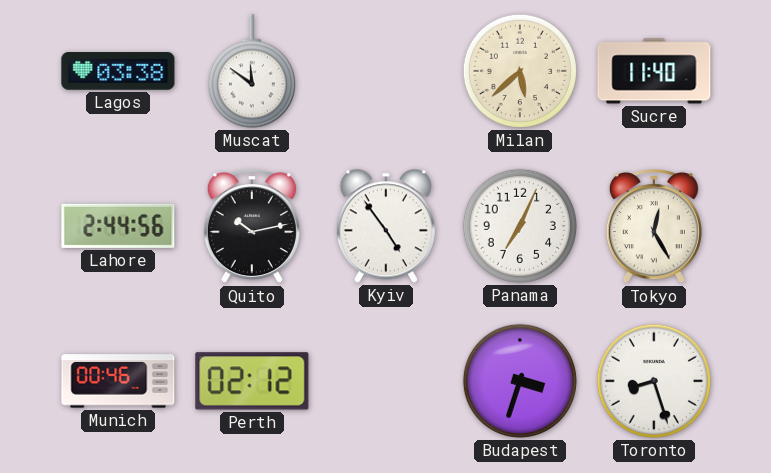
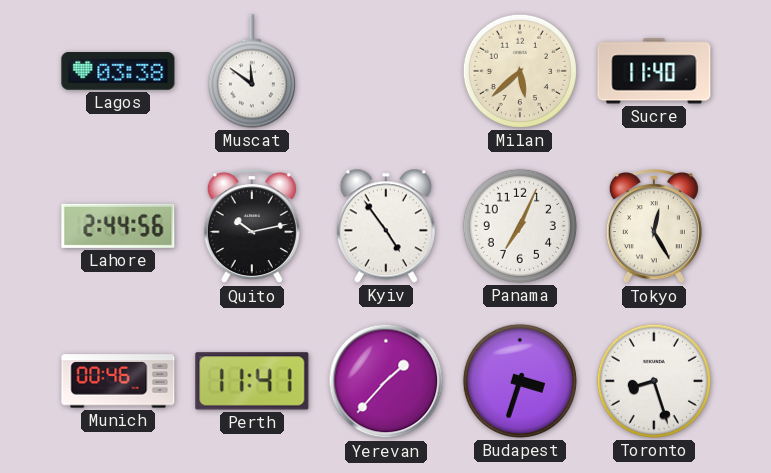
Perth: 02:12 -> 11:41 (252, 381)
Yerevan: none -> 1:37 (386, 381)
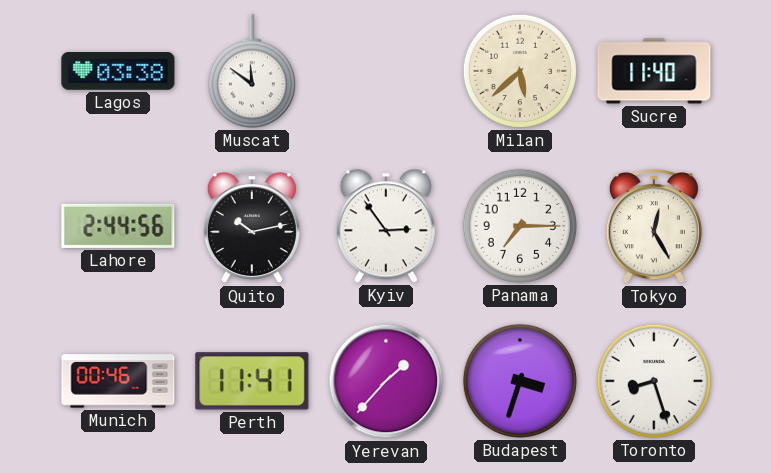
Kyiv: 4:54 -> 2:54 (386, 226)
Panama: 7:04 -> 7:15 (520, 226)
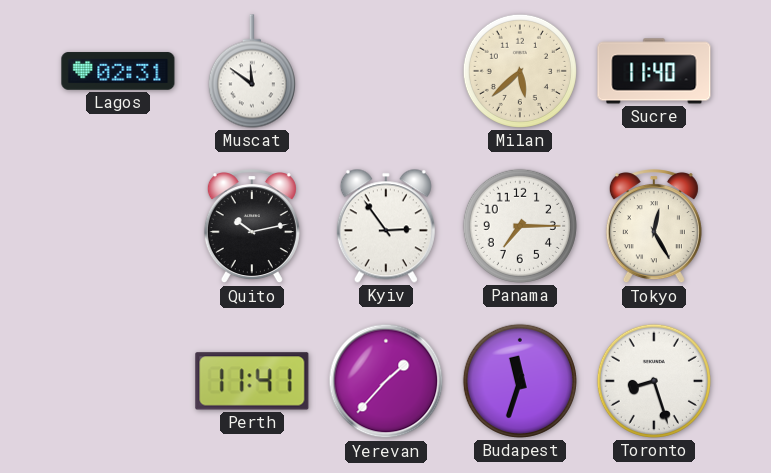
Lagos: 03:38 -> 02:31 (118, 71)
Lahore: 2:44 -> none (118, 226)
Munich: 00:46 -> none (118, 381)
Budapest: 3:33 -> 11:33 (520, 381)
